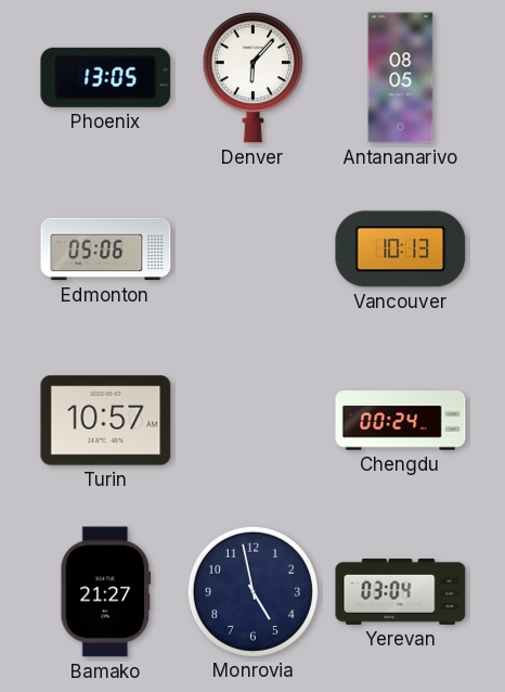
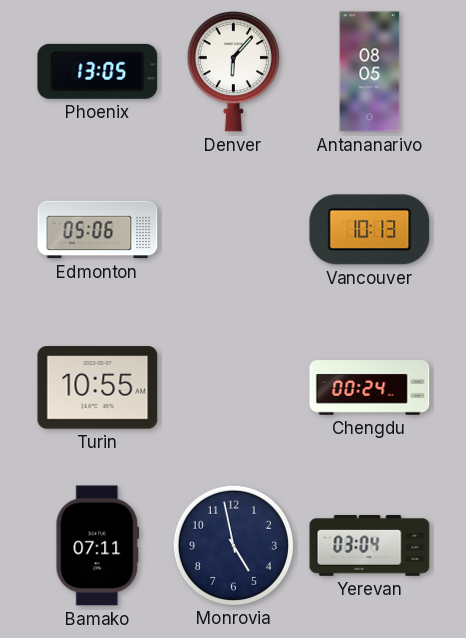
Turin: 10:57 -> 10:55 (98, 388)
Bamako: 21:27 -> 07:11 (98, 546)
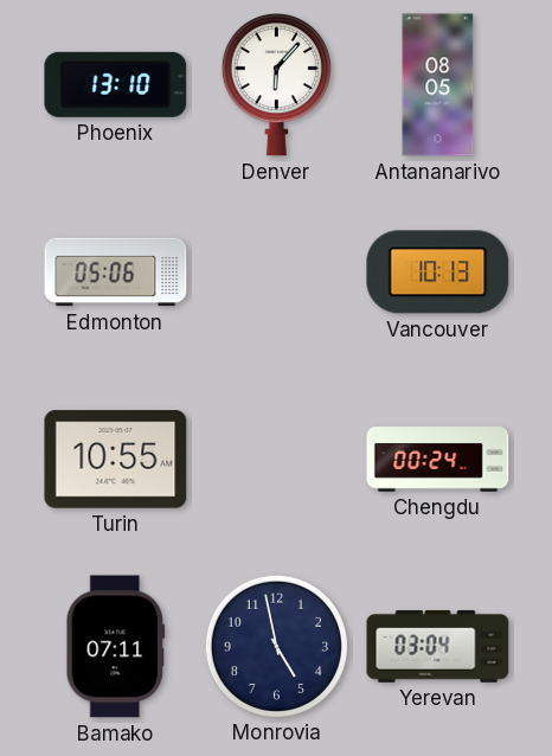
Phoenix: 13:05 -> 13:10 (116, 84)
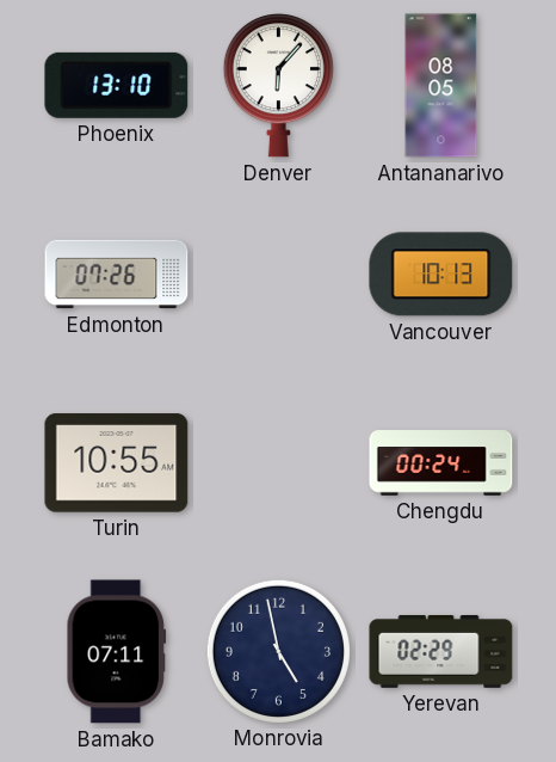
Edmonton: 05:06 -> 07:26 (117, 275)
Yerevan: 03:04 -> 02:29 (441, 651)
